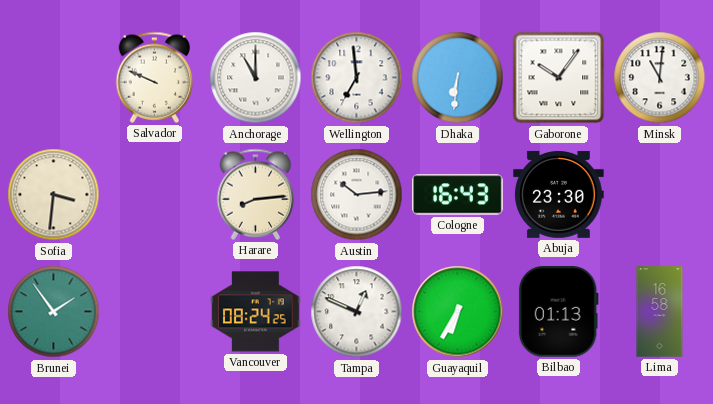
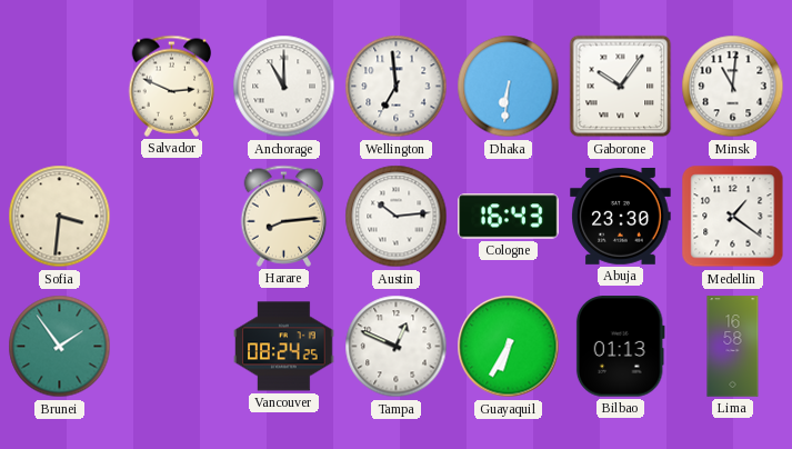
Salvador: 9:49 -> 2:49 (172, 86)
Medellin: none -> 1:21 (733, 217)
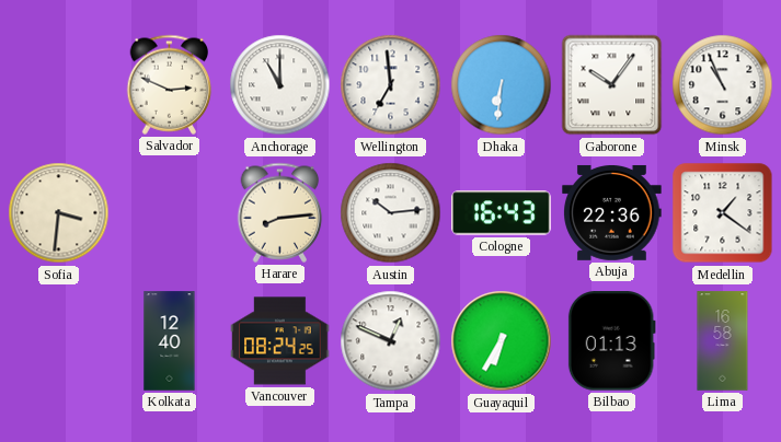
Minsk: 11:01 -> 10:56 (723, 85)
Abuja: 23:30 -> 22:36 (612, 212)
Brunei: 1:54 -> none (60, 347)
Kolkata: none -> 12:40 (170, 341)
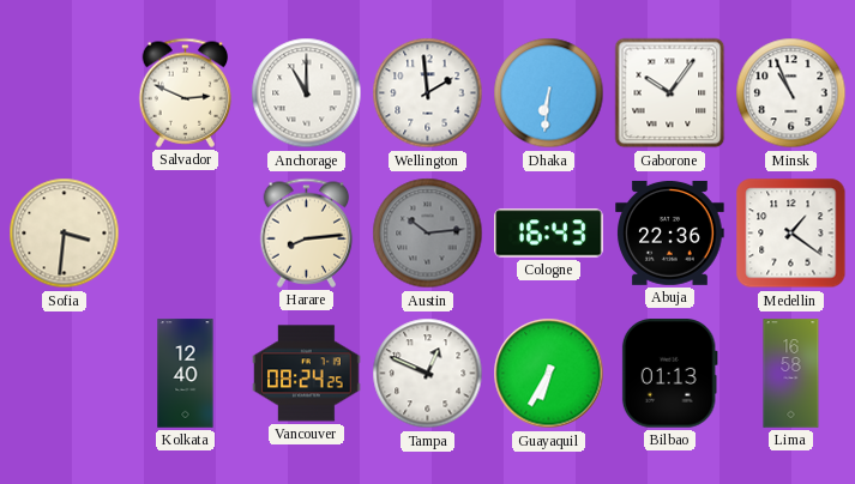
Wellington: 6:59 -> 1:59 (428, 93)
Austin dial: white -> grey (428, 234)
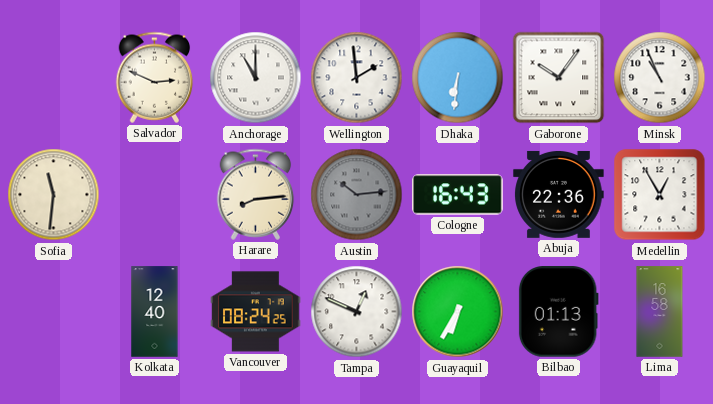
Sofia: 3:31 -> 11:31 (54, 195)
Medellin: 1:21 -> 12:55 (660, 195)
